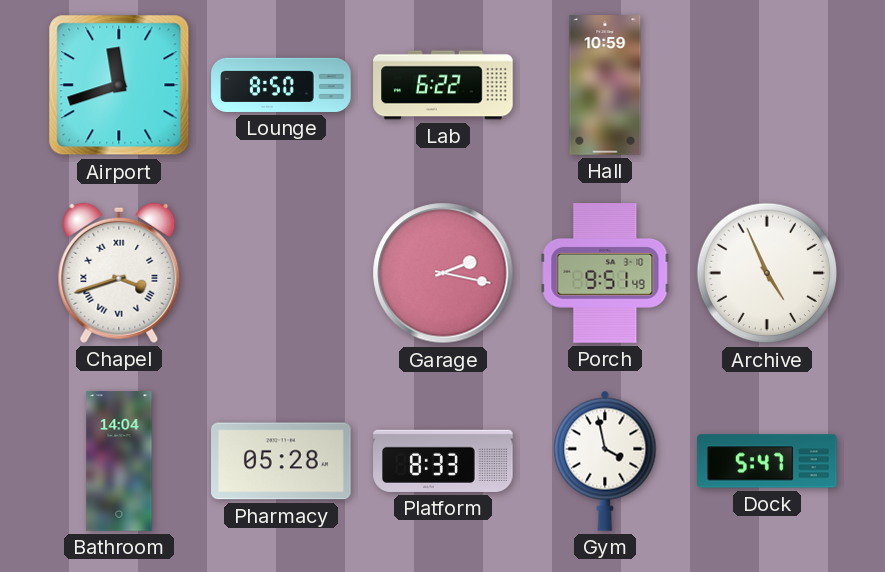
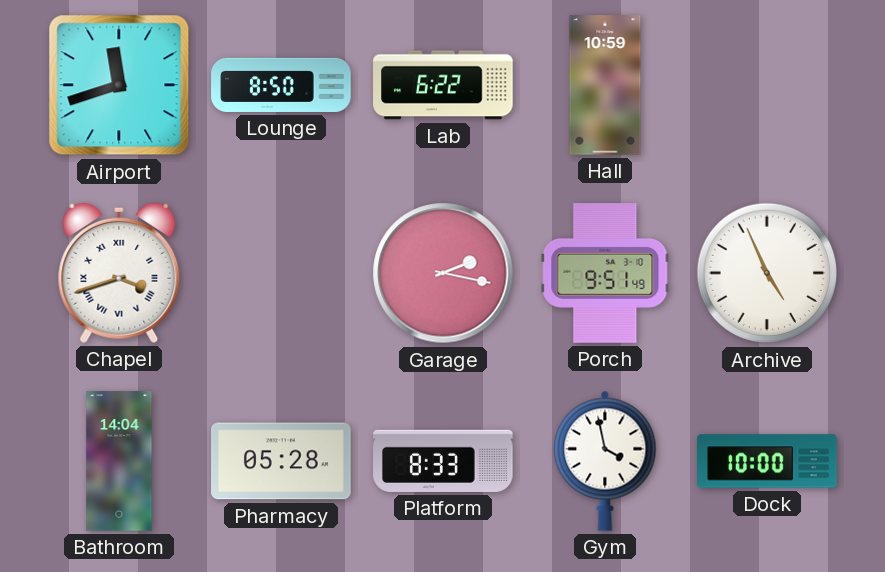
Dock: 5:47 -> 10:00 (767, 461)
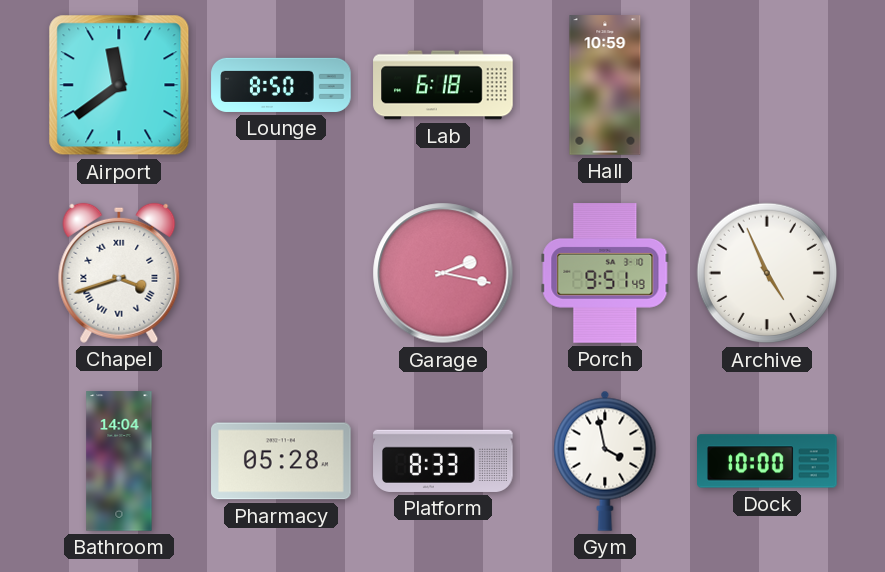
Airport: 11:42 -> 11:39 (119, 85)
Lab: 6:22 -> 6:18 (443, 85)
